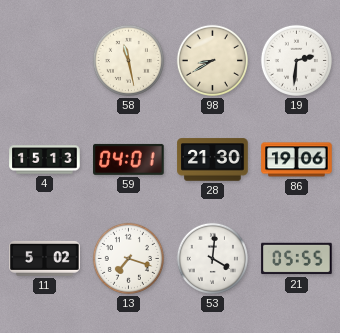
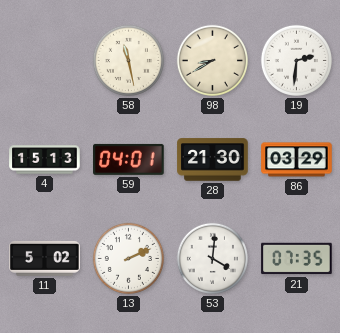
86: 19:06 -> 03:29 (297, 160)
13: 7:18 -> 2:11 (128, 258)
21: 05:55 -> 07:35 (297, 259)
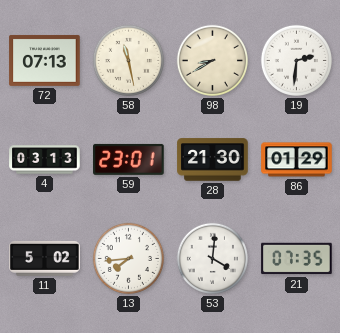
72: none -> 07:13 (45, 60)
4: 15:13 -> 03:13 (45, 160)
59: 04:01 -> 23:01 (129, 159)
86: 03:29 -> 01:29 (297, 160)
13: 2:11 -> 7:44 (128, 258)
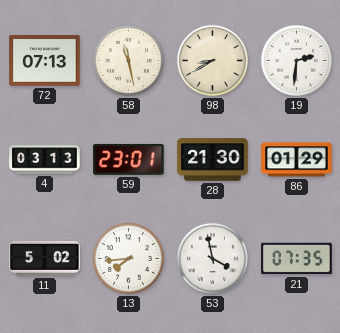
53: 4:01 -> 3:58 (212, 258)
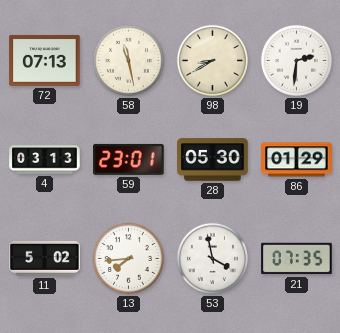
28: 21:30 -> 05:30 (213, 160)
